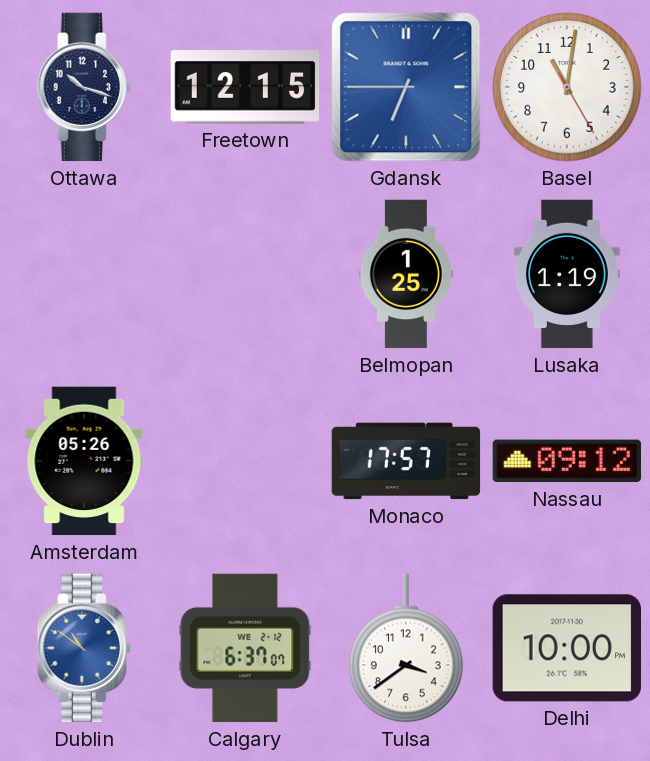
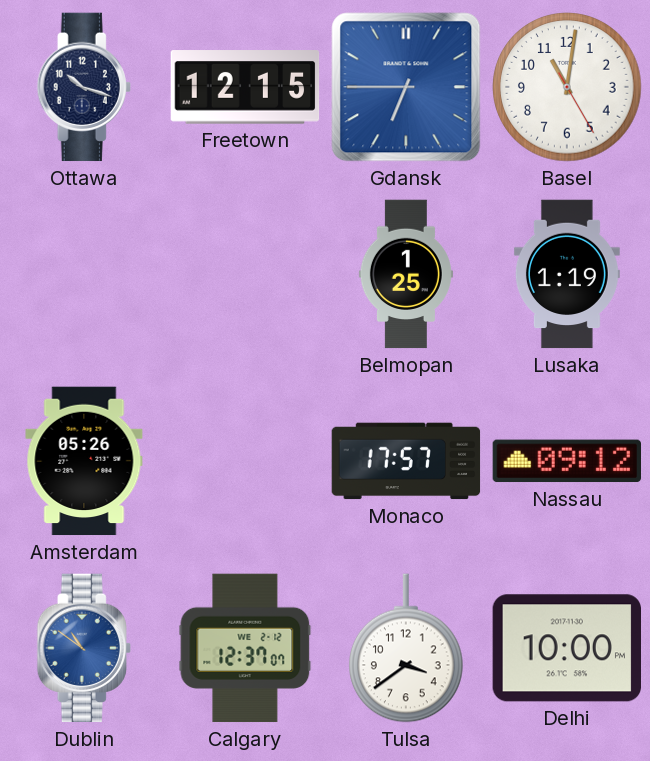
Calgary: 6:37 -> 12:37 (245, 648)
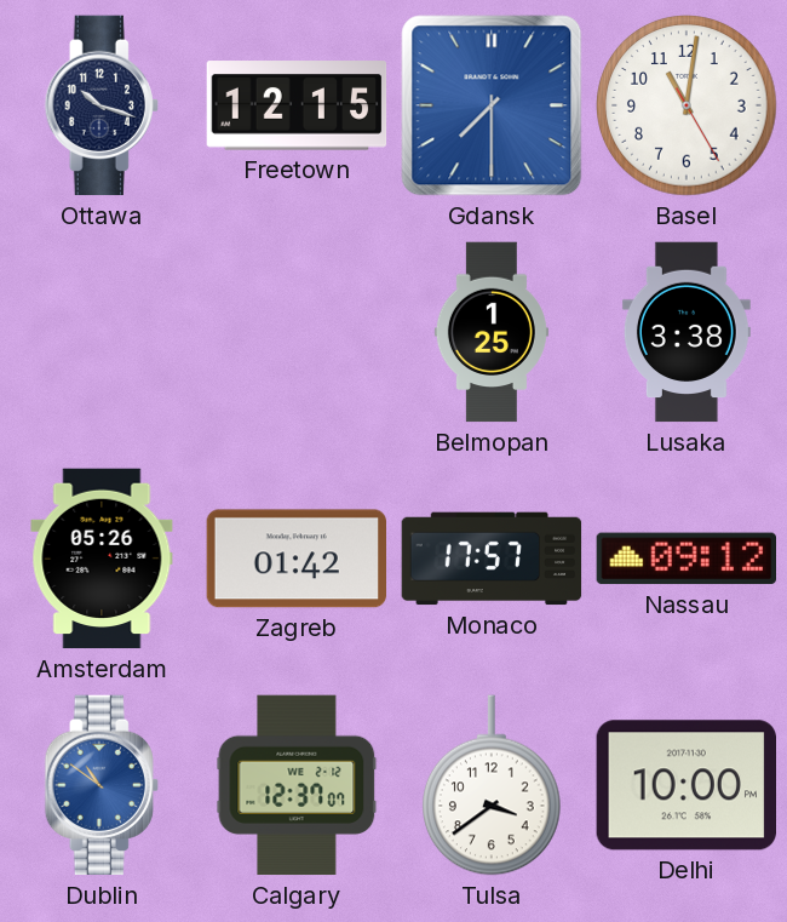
Gdansk: 6:45 -> 7:30 (492, 105)
Lusaka: 1:19 -> 3:38 (687, 332)
Zagreb: none -> 01:42 (295, 559)
